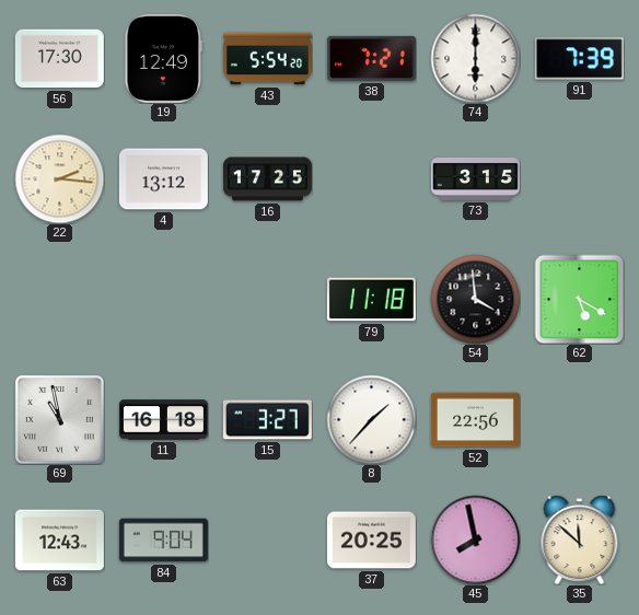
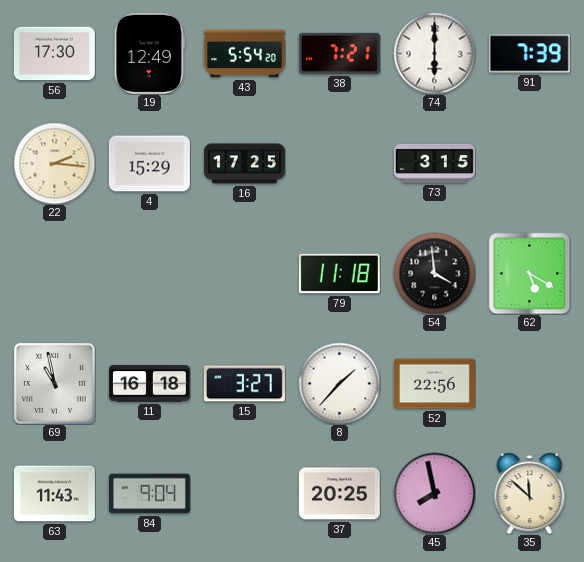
4: 13:12 -> 15:29 (149, 164)
63: 12:43 -> 11:43 (54, 494)
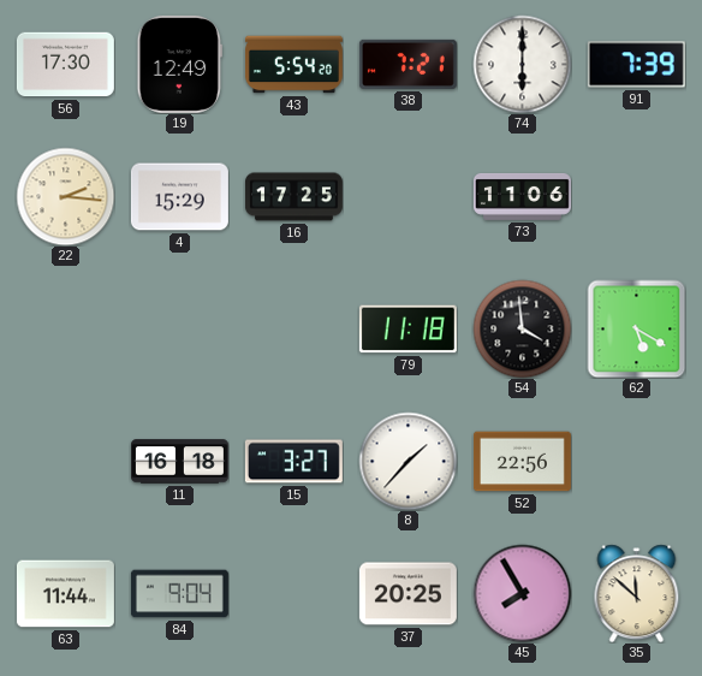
73: 3:15 -> 11:06 (522, 196)
69: 10:58 -> none (54, 383)
63: 11:43 -> 11:44 (65, 594)
45: 7:58 -> 7:55 (522, 593)
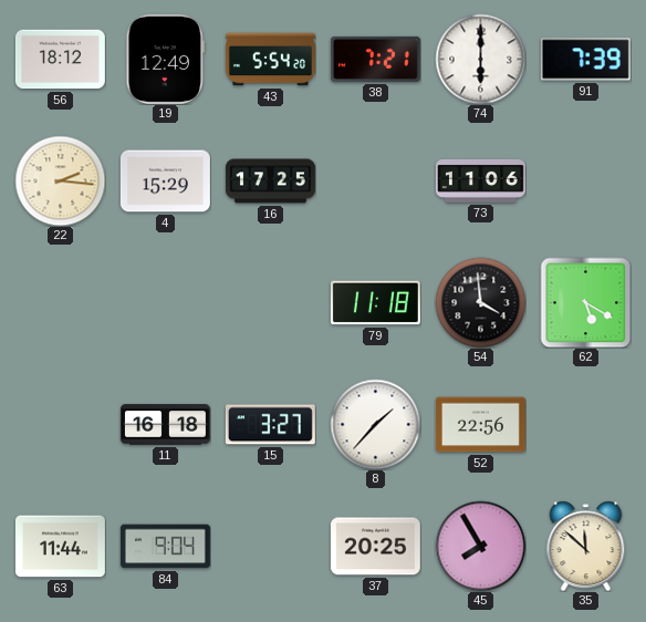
56: 17:30 -> 18:12 (60, 60)
